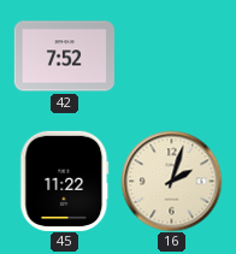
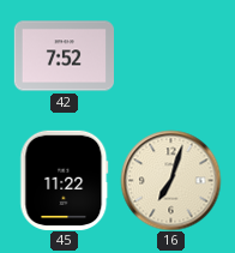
16: 2:03 -> 7:03 (170, 180)
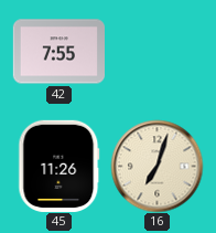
42: 7:52 -> 7:55 (58, 52)
45: 11:22 -> 11:26 (60, 166)
